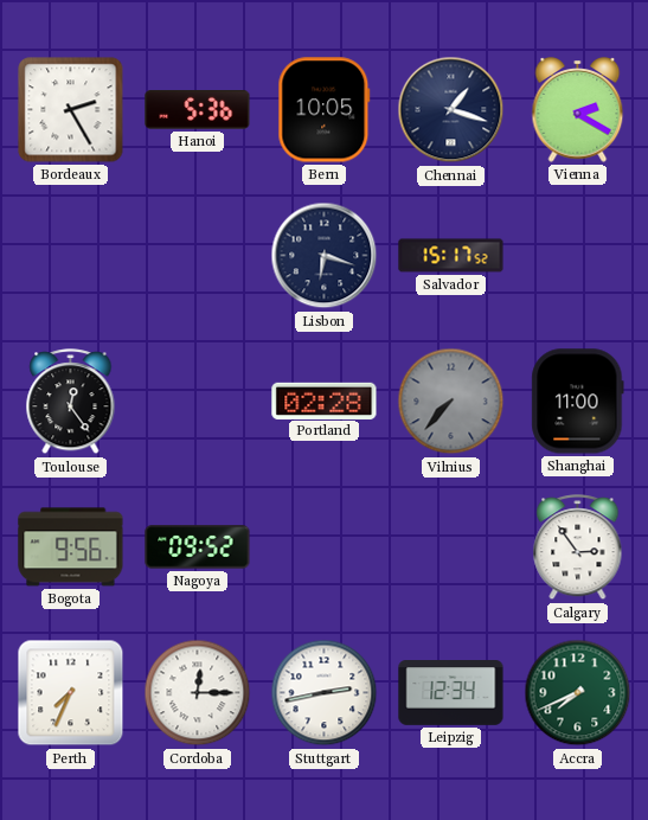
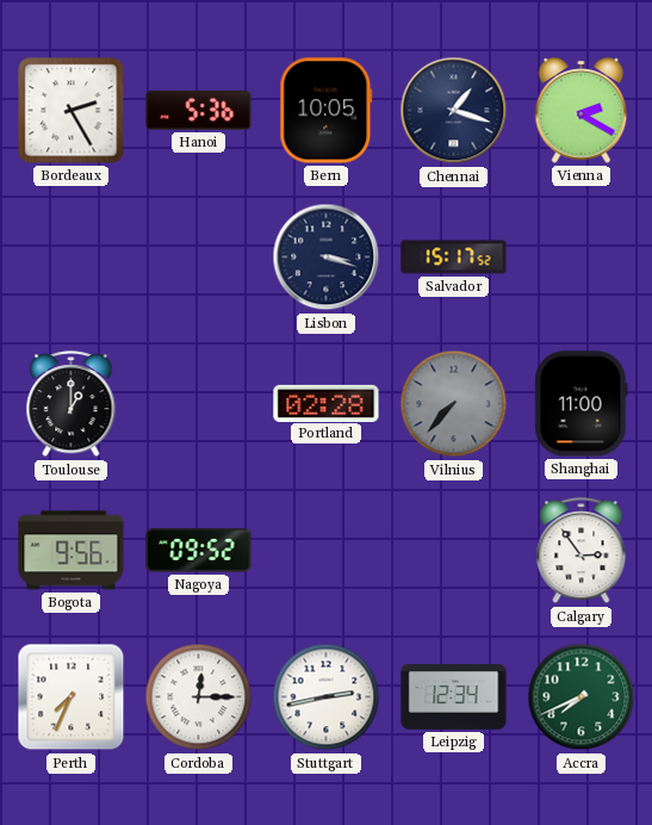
Lisbon: 6:18 -> 3:18 (327, 258)
Toulouse: 12:24 -> 1:00 (72, 404)
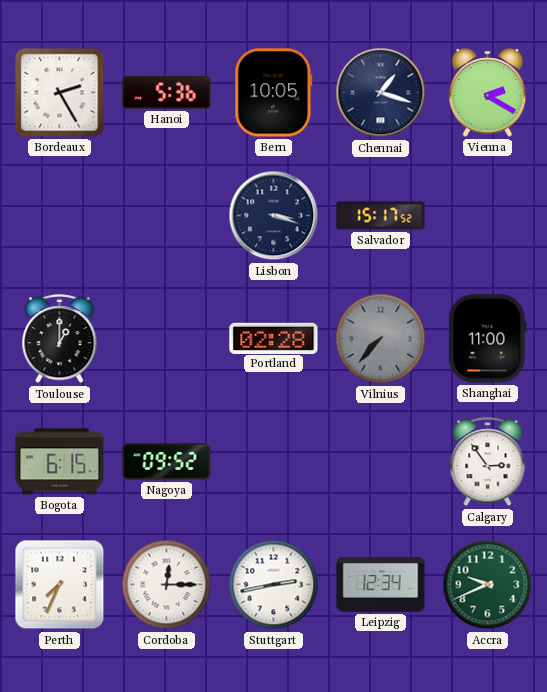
Bogota: 9:56 -> 6:15 (60, 462)
Accra: 7:41 -> 9:41 (488, 585)
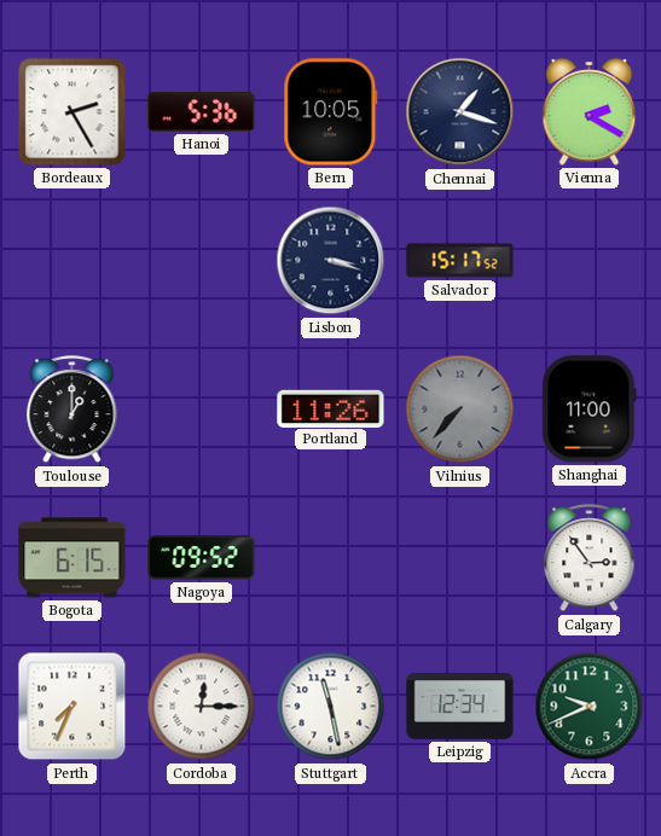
Portland: 02:28 -> 11:26 (331, 408)
Stuttgart: 2:43 -> 11:28 (331, 707)
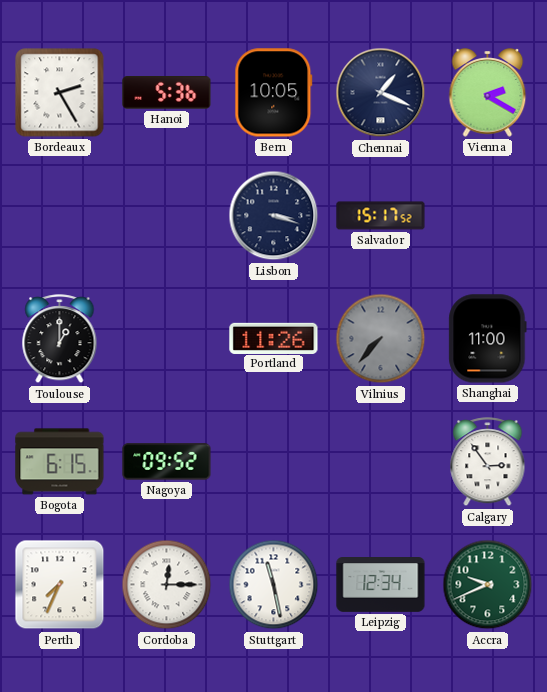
Chennai: 1:18 -> 1:19 (381, 93)
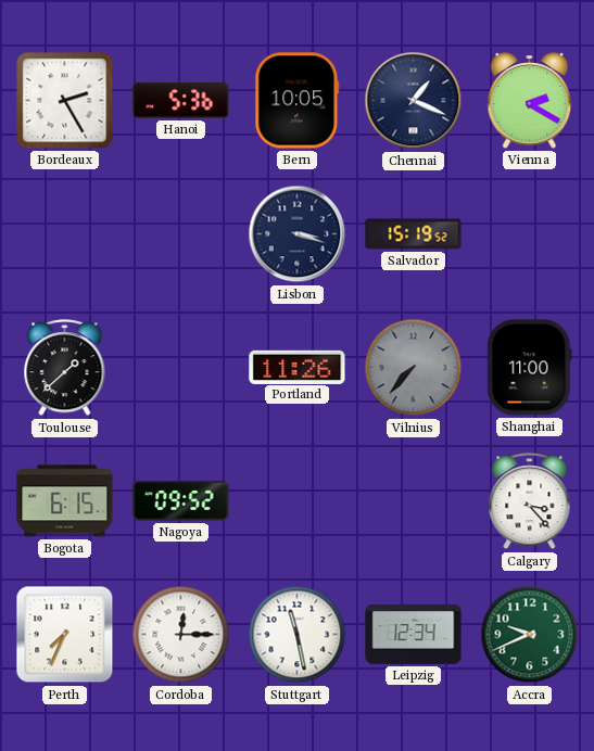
Salvador: 15:17 -> 15:19 (414, 234)
Toulouse: 1:00 -> 1:38 (65, 368)
Calgary: 2:54 -> 3:23 (530, 501)
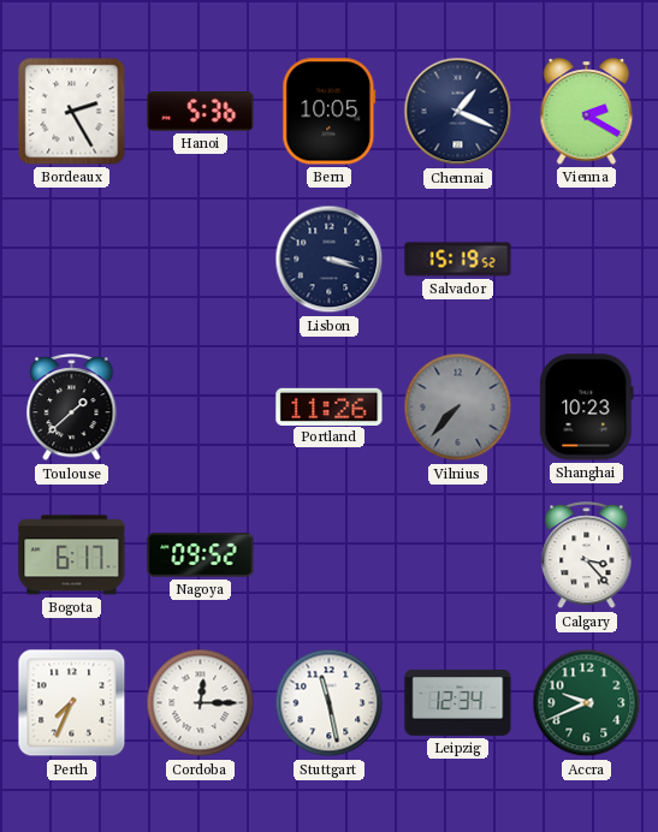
Shanghai: 11:00 -> 10:23 (587, 408)
Bogota: 6:15 -> 6:17 (72, 555)
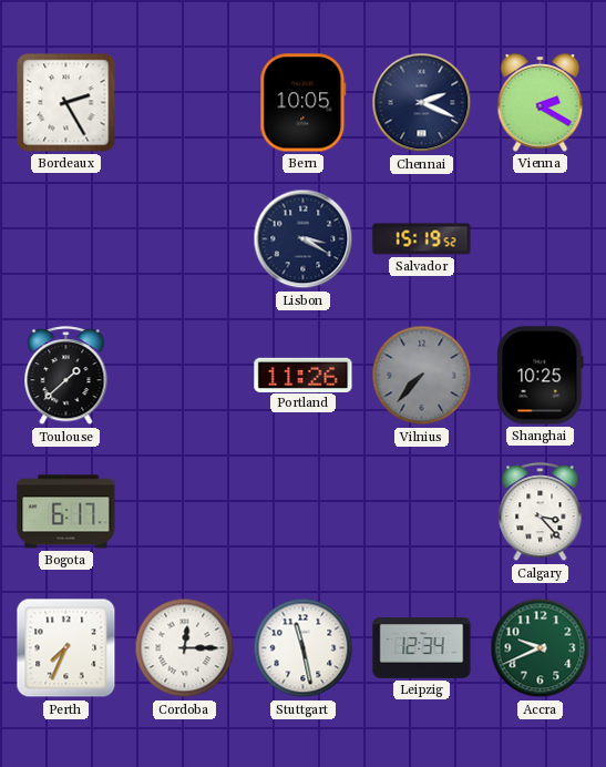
Hanoi: 5:36 -> none (201, 112)
Chennai: 1:19 -> 2:19 (422, 103)
Lisbon: 3:18 -> 3:20 (304, 239)
Shanghai: 10:23 -> 10:25 (541, 376)
Nagoya: 09:52 -> none (201, 555)
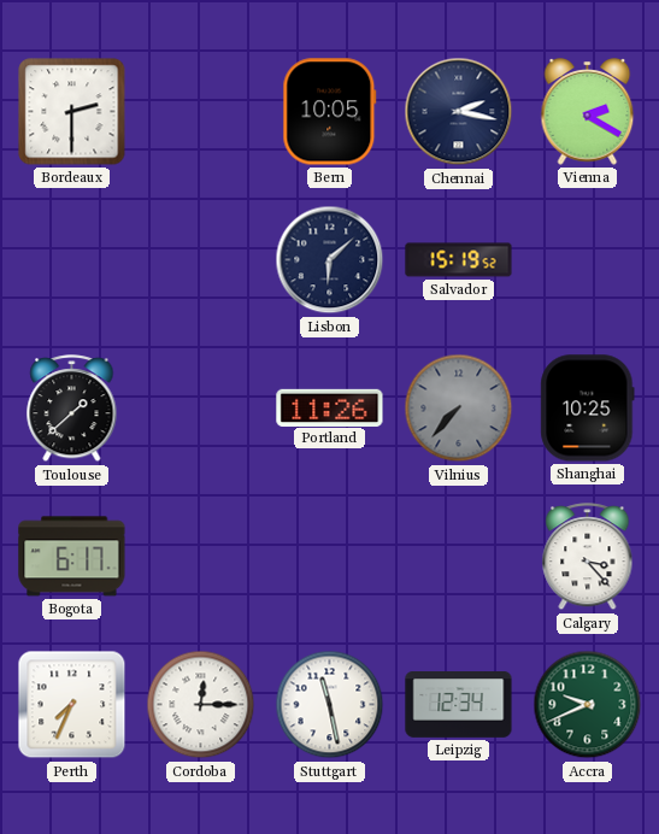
Bordeaux: 2:25 -> 2:30 (72, 112)
Chennai: 2:19 -> 2:17 (459, 112)
Lisbon: 3:20 -> 6:08 (330, 260)
